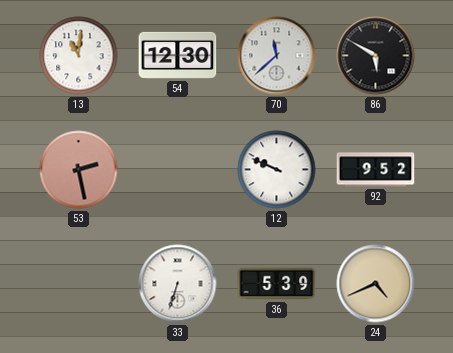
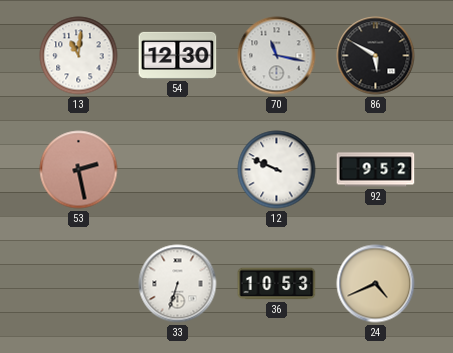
70: 11:38 -> 11:17 (277, 56)
36: 5:39 -> 10:53 (277, 284)
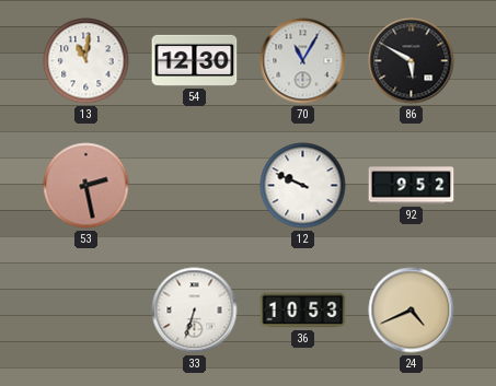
70: 11:17 -> 11:05 (303, 61)
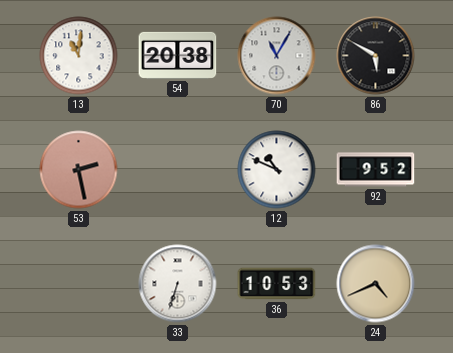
54: 12:30 -> 20:38 (178, 55)
12: 9:49 -> 10:49 (277, 170)
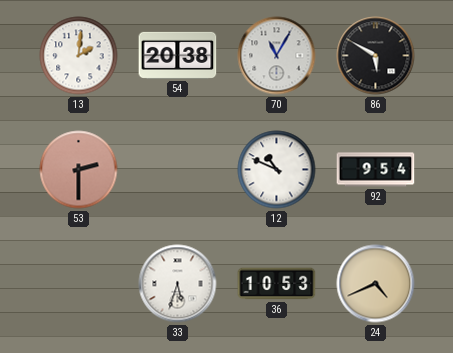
13: 11:01 -> 2:01 (79, 56)
53: 2:28 -> 2:30 (79, 170)
92: 9:52 -> 9:54 (376, 170)
33: 6:33 -> 5:33 (178, 284)
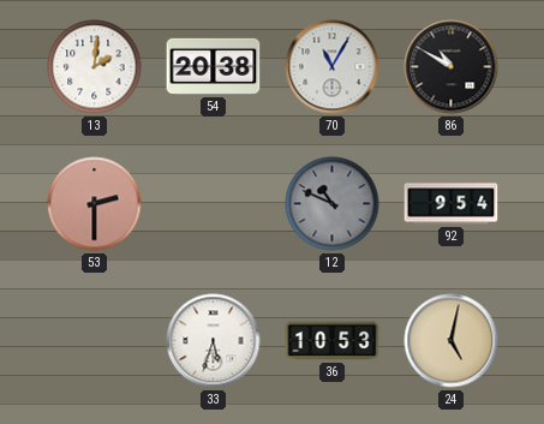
86: 5:50 -> 10:50 (452, 67)
12 dial: white -> grey (333, 204)
24: 4:41 -> 5:02 (452, 341)
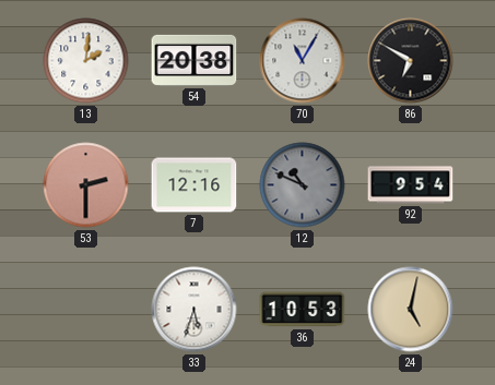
86: 10:50 -> 6:50 (411, 61)
7: none -> 12:16 (195, 185)
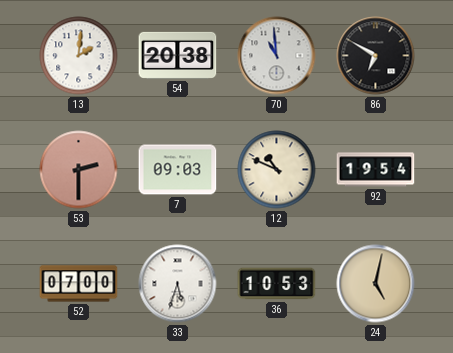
70: 11:05 -> 10:59 (277, 56)
7: 12:16 -> 09:03 (178, 170)
12 dial: grey -> cream (277, 170)
92: 9:54 -> 19:54 (376, 170)
52: none -> 07:00 (79, 284)
